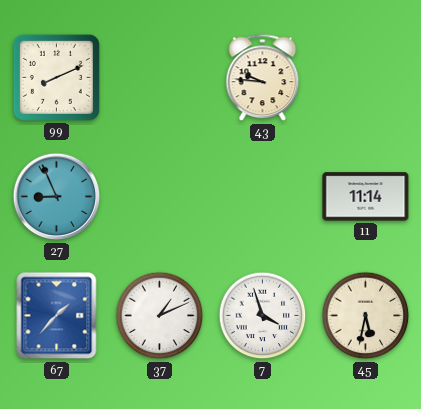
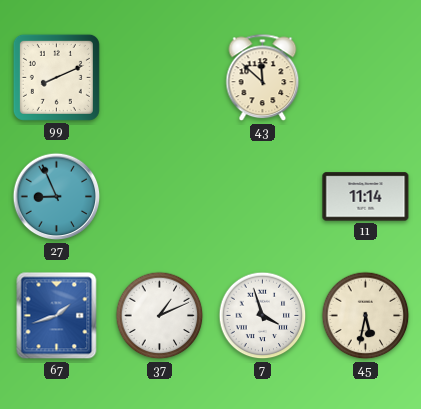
43: 9:46 -> 11:52 (263, 78)
67: 1:37 -> 1:42 (57, 316)
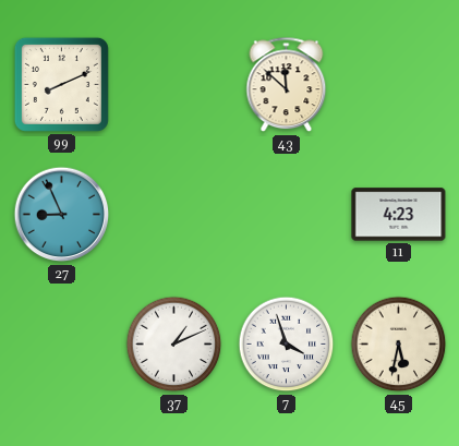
11: 11:14 -> 4:23 (399, 215)
67: 1:42 -> none (57, 316)
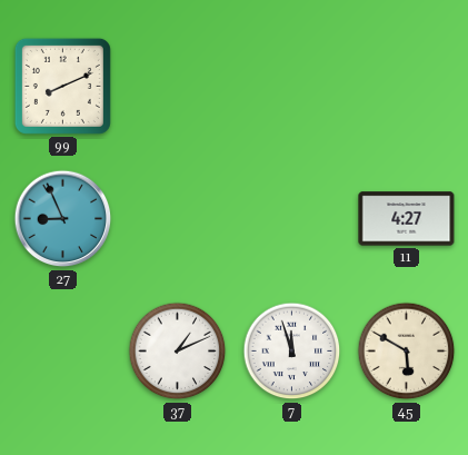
43: 11:52 -> none (287, 85)
11: 4:23 -> 4:27 (407, 219)
7: 3:57 -> 11:57 (292, 352)
45: 5:32 -> 5:50 (407, 352)
